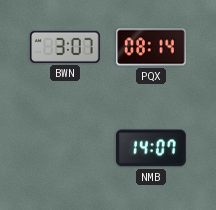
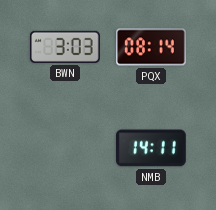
BWN: 3:07 -> 3:03 (66, 47)
NMB: 14:07 -> 14:11 (152, 148)
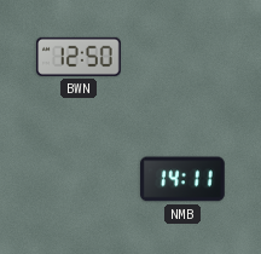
BWN: 3:03 -> 12:50 (80, 57)
PQX: 08:14 -> none (152, 47)
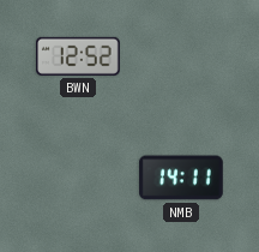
BWN: 12:50 -> 12:52 (79, 56)
